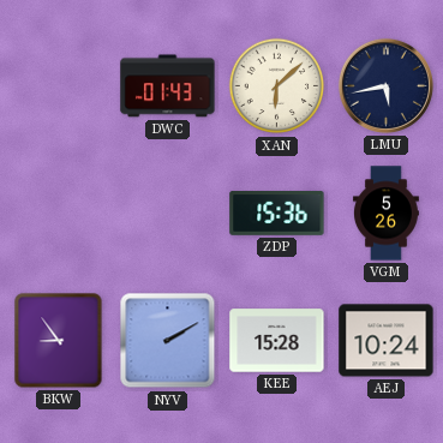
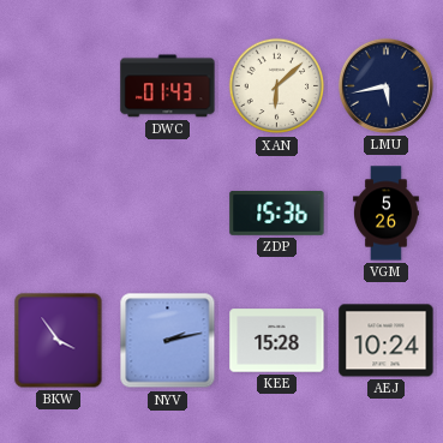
BKW: 8:54 -> 3:54 (59, 341)
NYV: 2:10 -> 2:13 (168, 341)
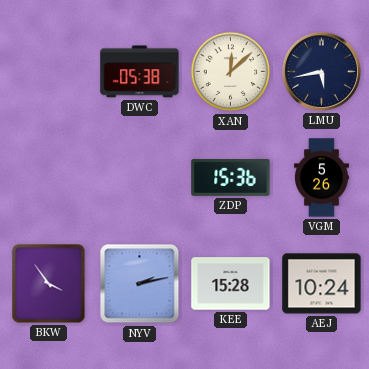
DWC: 01:43 -> 05:38 (140, 72)
XAN: 6:08 -> 12:08 (231, 72)
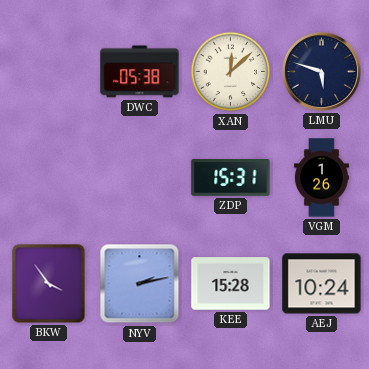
LMU: 5:43 -> 5:48 (321, 71)
ZDP: 15:36 -> 15:31 (231, 178)
VGM: 5:26 -> 1:26 (322, 178)
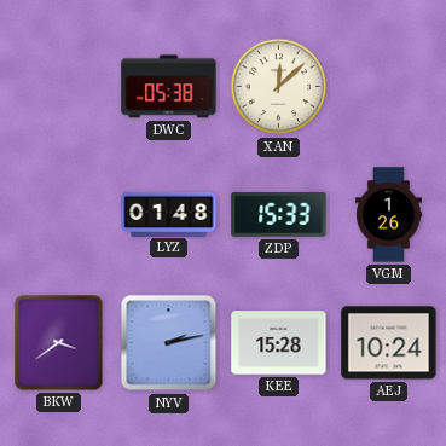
LMU: 5:48 -> none (321, 71)
LYZ: none -> 01:48 (169, 214)
ZDP: 15:31 -> 15:33 (279, 215)
BKW: 3:54 -> 3:39 (59, 343)
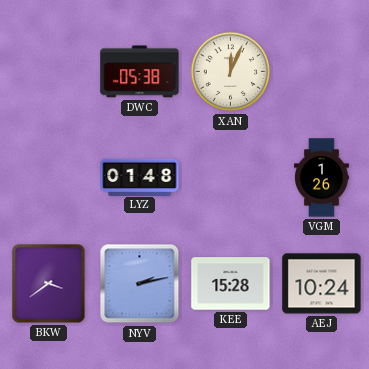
XAN: 12:08 -> 12:04 (231, 72)
ZDP: 15:33 -> none (279, 215)
